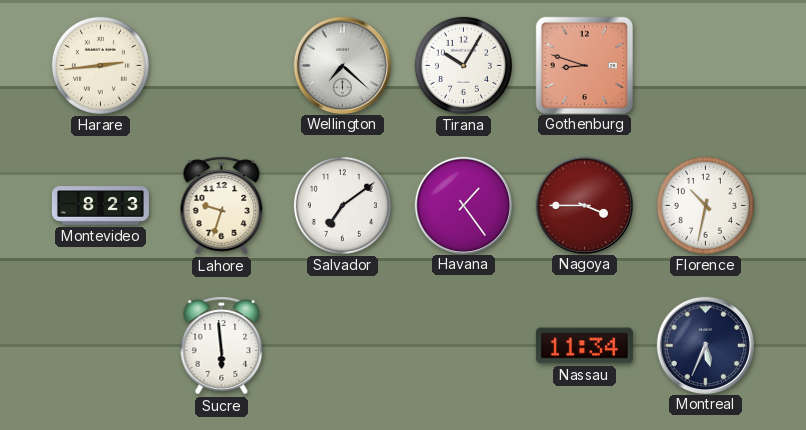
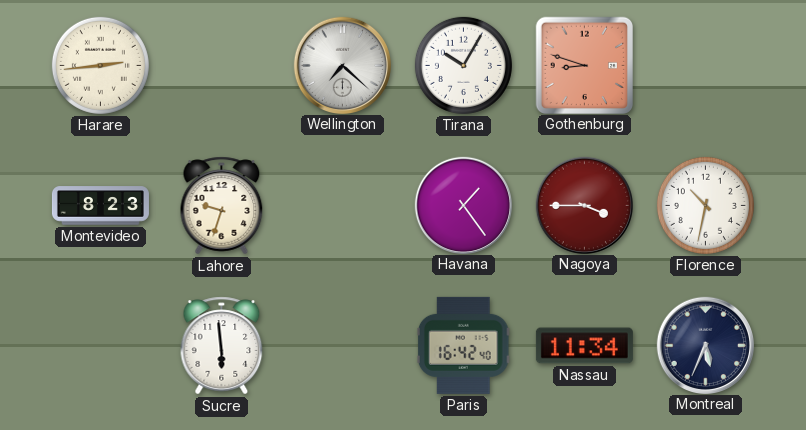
Salvador: 7:09 -> none (342, 205)
Paris: none -> 16:42 (463, 345)
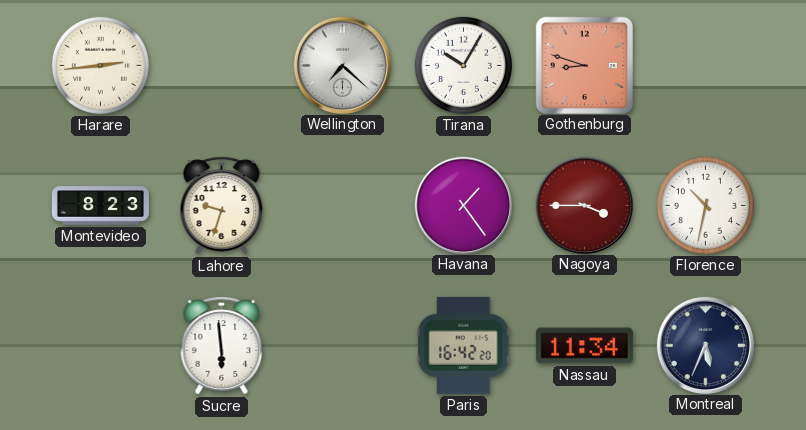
Paris: 16:42:40 -> 16:42:20 (463, 345)
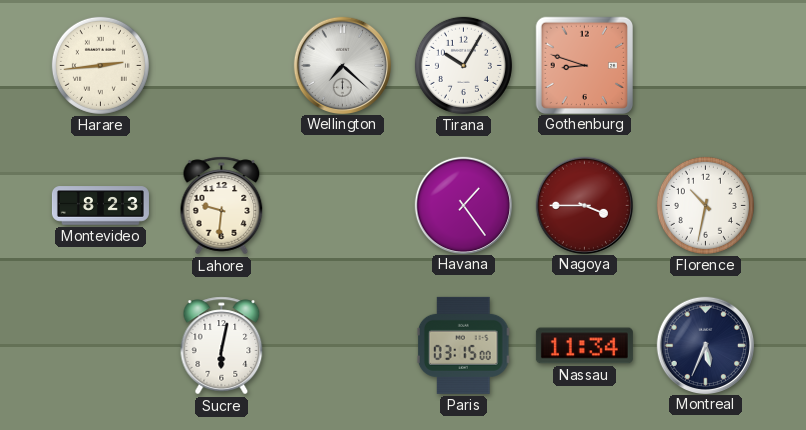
Lahore: 9:33 -> 9:31 (222, 206)
Sucre: 5:59 -> 6:02 (222, 346)
Paris: 16:42 -> 03:15 (463, 345)
